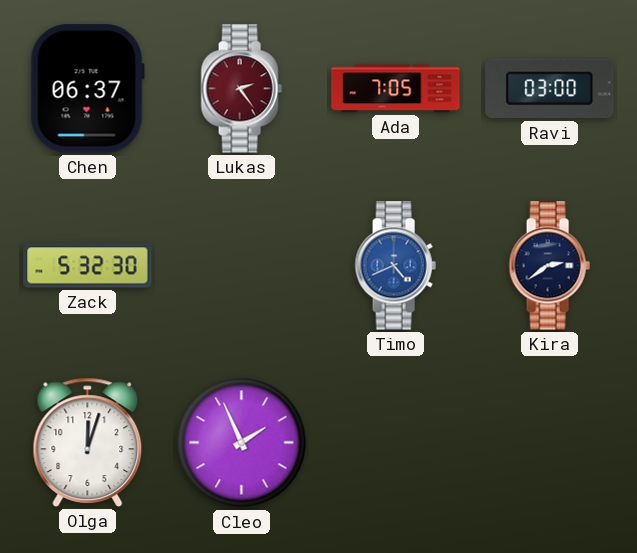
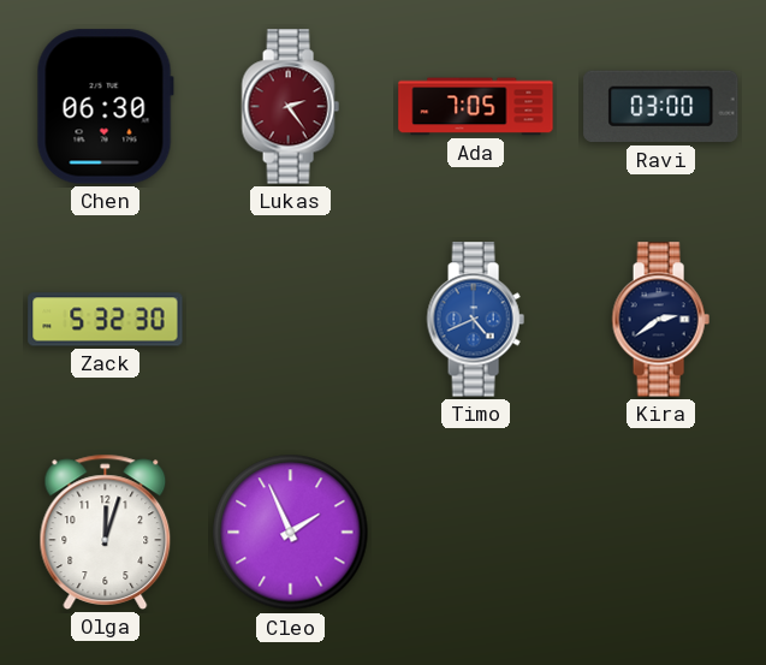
Chen: 06:37 -> 06:30 (105, 107)
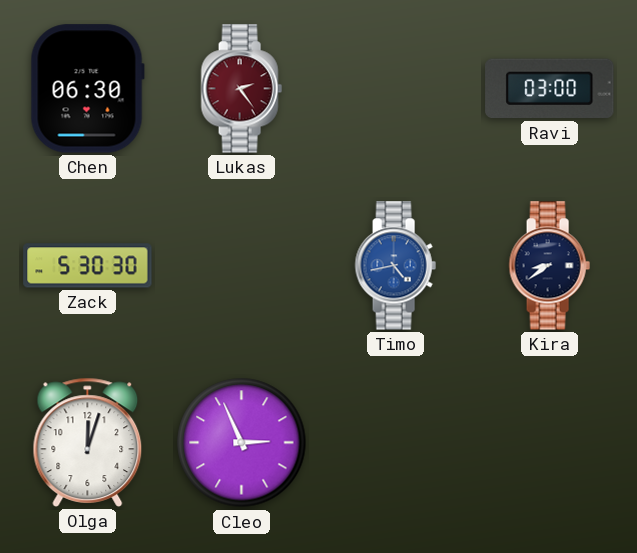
Ada: 7:05 -> none (476, 107)
Zack: 5:32 -> 5:30 (88, 266)
Timo: 4:41 -> 4:43 (395, 266)
Kira: 2:39 -> 8:39 (549, 266)
Cleo: 1:56 -> 2:56 (242, 443)
